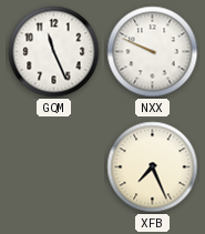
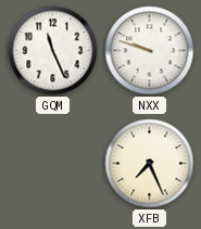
NXX: 9:49 -> 9:48 (150, 51)
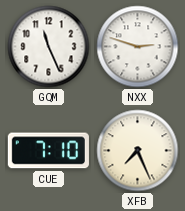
NXX: 9:48 -> 2:48 (138, 47)
CUE: none -> 7:10 (48, 151)
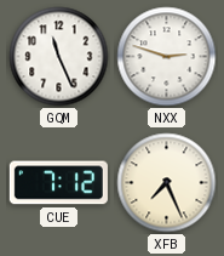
CUE: 7:10 -> 7:12 (58, 183)
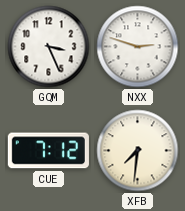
GQM: 11:26 -> 3:26 (49, 47)
XFB: 7:26 -> 7:31 (138, 151)
